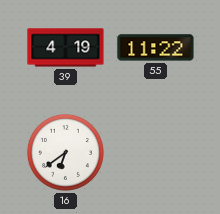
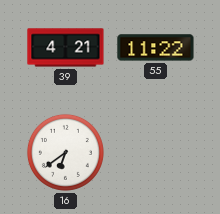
39: 4:19 -> 4:21 (66, 48)
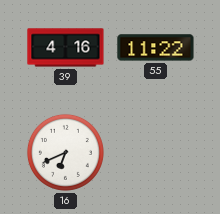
39: 4:21 -> 4:16 (66, 48)
16: 6:39 -> 6:41 (65, 152)
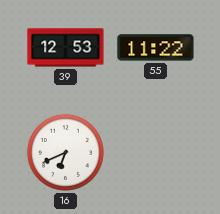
39: 4:16 -> 12:53 (66, 48)
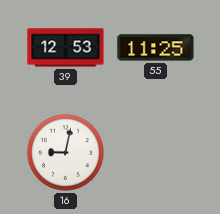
55: 11:22 -> 11:25 (156, 48)
16: 6:41 -> 9:02 (65, 152)
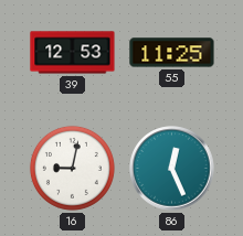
86: none -> 12:26 (172, 169)
